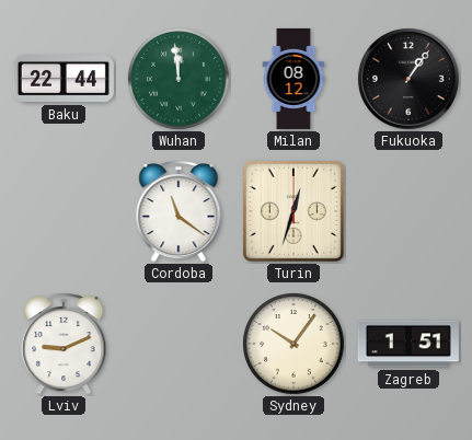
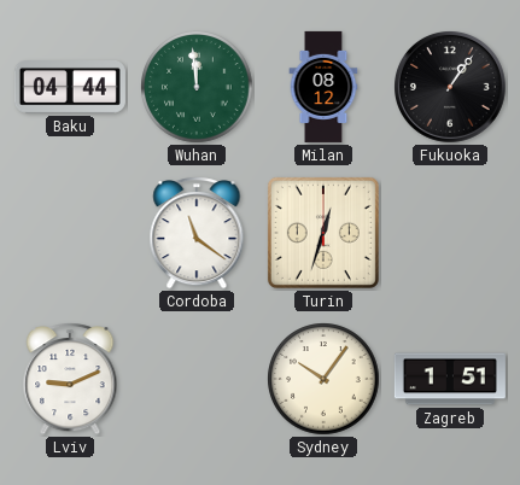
Baku: 22:44 -> 04:44 (70, 88)
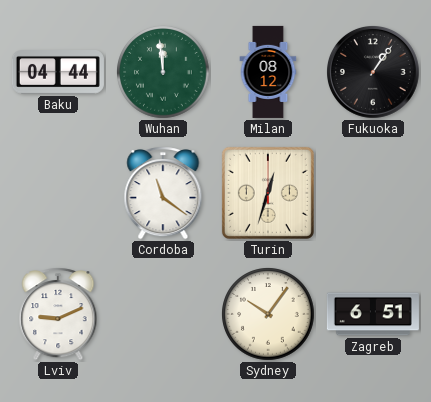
Zagreb: 1:51 -> 6:51 (373, 314)
